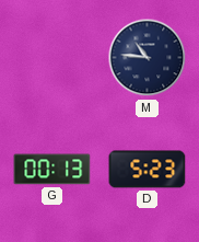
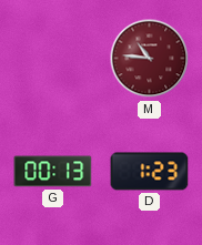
M dial: navy -> burgundy (150, 59)
D: 5:23 -> 1:23 (150, 172)
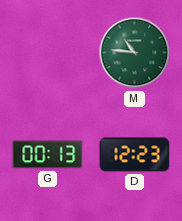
M dial: burgundy -> green (135, 53)
D: 1:23 -> 12:23 (135, 155)
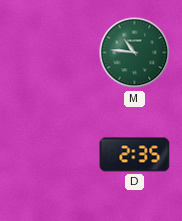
G: 00:13 -> none (48, 155)
D: 12:23 -> 2:35 (135, 155)
